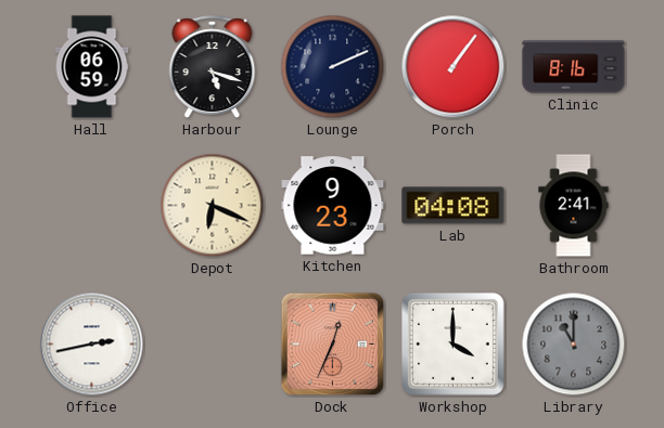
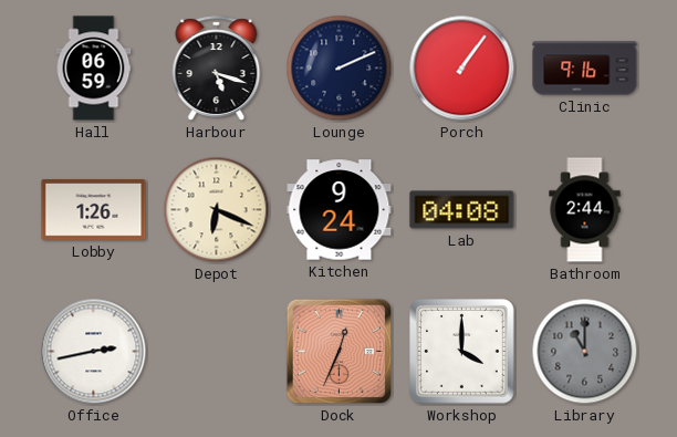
Clinic: 8:16 -> 9:16 (585, 69)
Lobby: none -> 1:26 (94, 210)
Kitchen: 9:23 -> 9:24 (340, 210)
Bathroom: 2:41 -> 2:44 (585, 210)
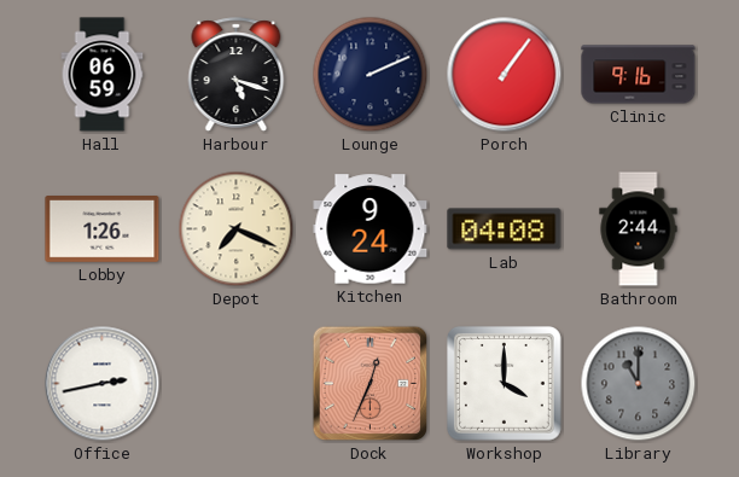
Depot: 6:19 -> 7:19 (237, 229)
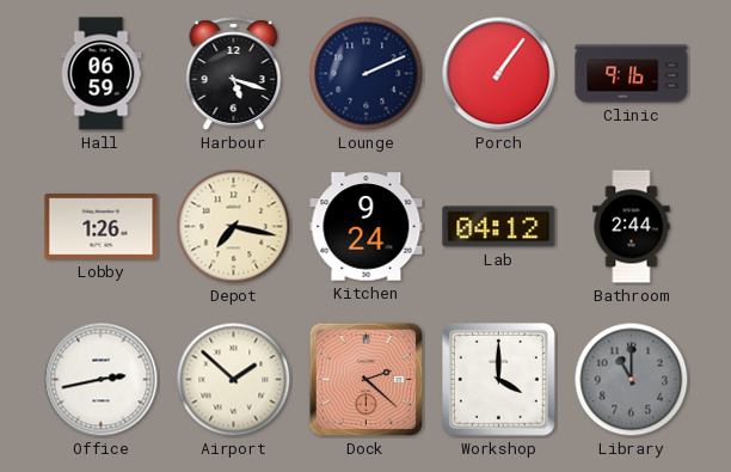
Depot: 7:19 -> 7:17 (234, 227)
Lab: 04:08 -> 04:12 (499, 227)
Airport: none -> 1:52 (234, 380)
Dock: 12:34 -> 2:22 (367, 380)
